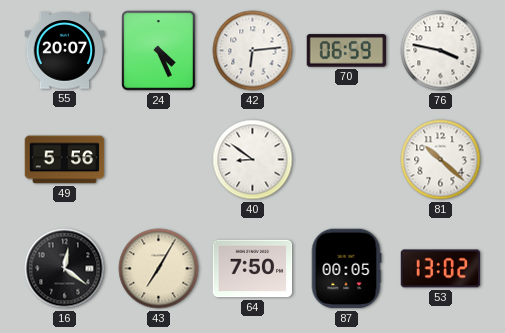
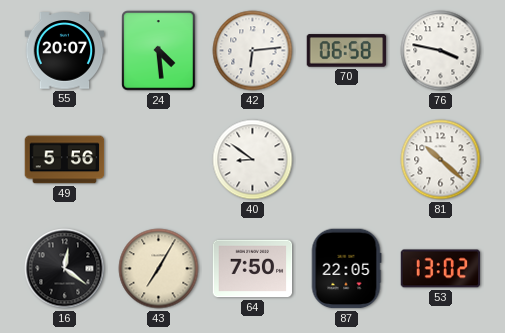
24: 4:26 -> 4:29 (159, 51)
70: 06:59 -> 06:58 (347, 51)
87: 00:05 -> 22:05 (346, 269)
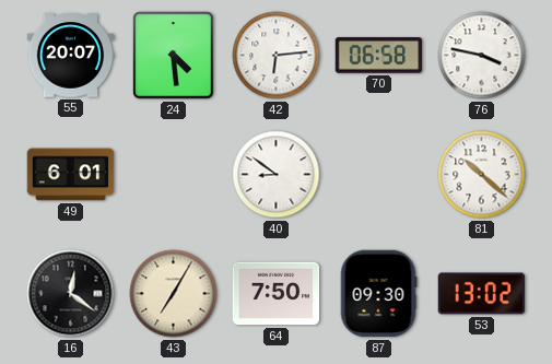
49: 5:56 -> 6:01 (71, 175)
87: 22:05 -> 09:30 (378, 294)
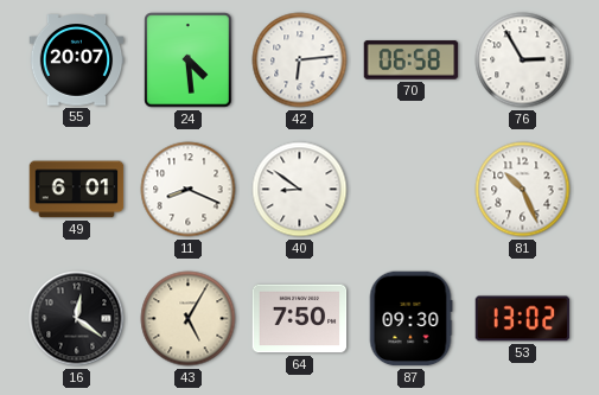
76: 3:47 -> 2:55 (523, 60)
11: none -> 8:19 (189, 190)
81: 10:22 -> 10:26 (523, 190)
43: 7:05 -> 5:05 (189, 319)
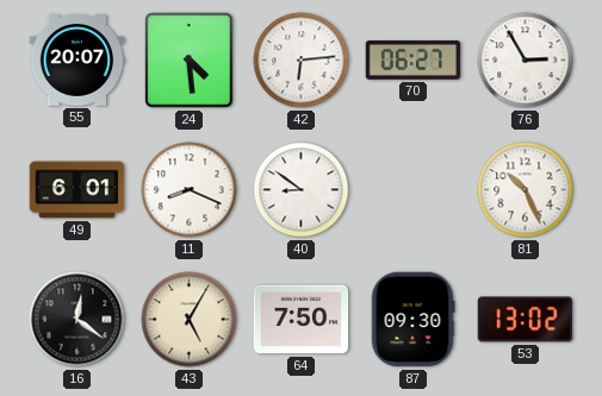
70: 06:58 -> 06:27 (414, 61)
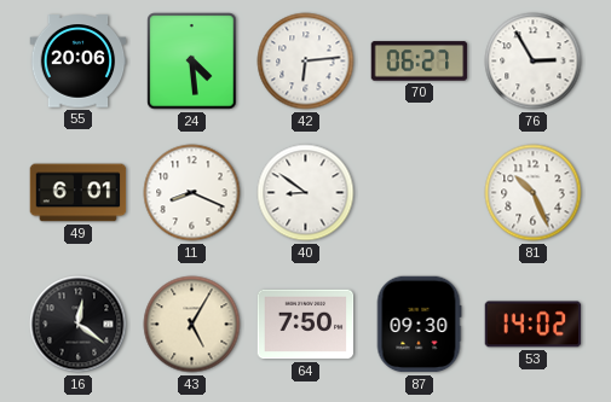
55: 20:07 -> 20:06 (79, 62)
53: 13:02 -> 14:02 (534, 325)
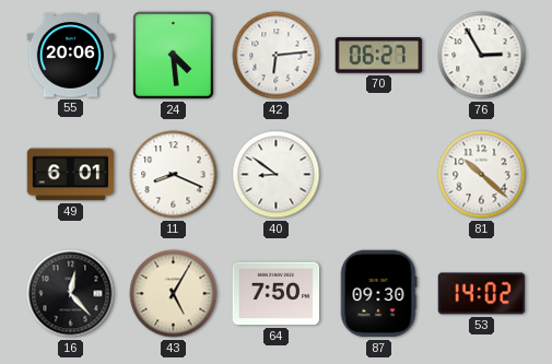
81: 10:26 -> 10:22 (482, 175)
16: 12:21 -> 12:23 (71, 294)
